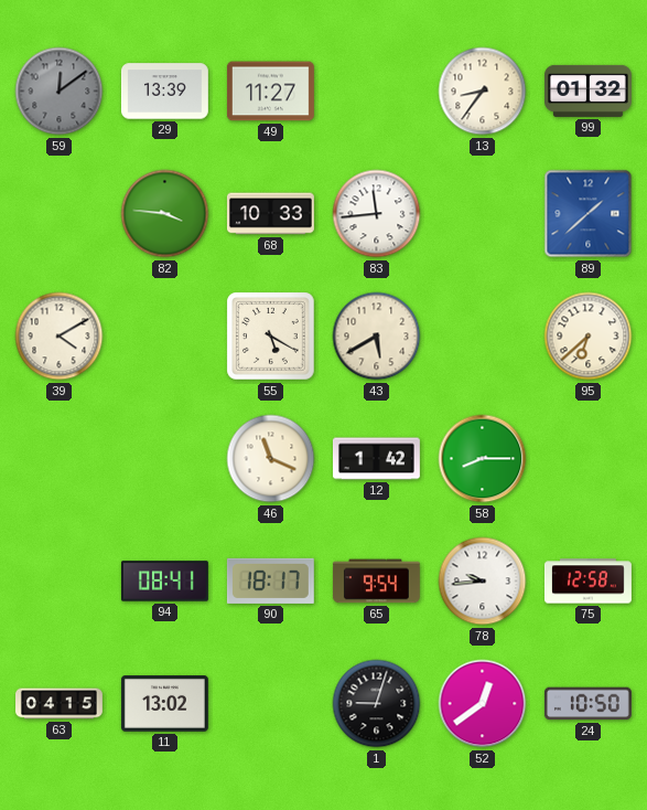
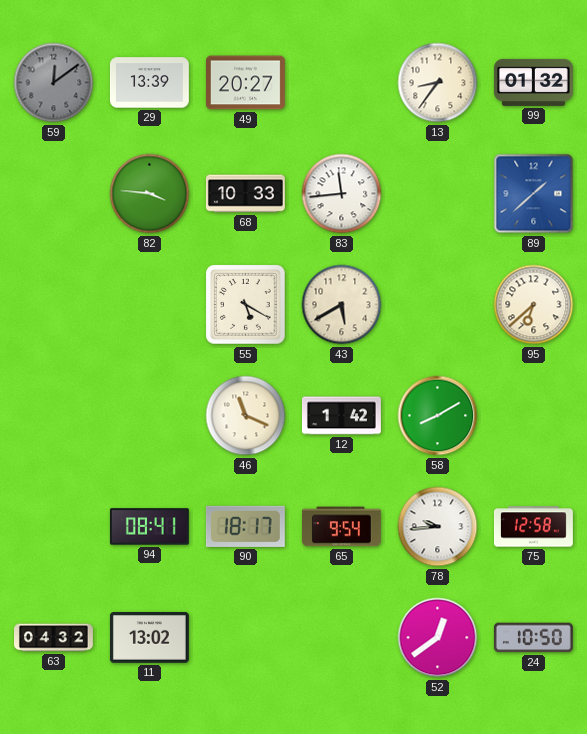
49: 11:27 -> 20:27 (245, 83)
39: 4:10 -> none (60, 337)
58: 8:15 -> 8:10 (438, 416)
63: 04:15 -> 04:32 (54, 638)
1: 9:03 -> none (377, 704)
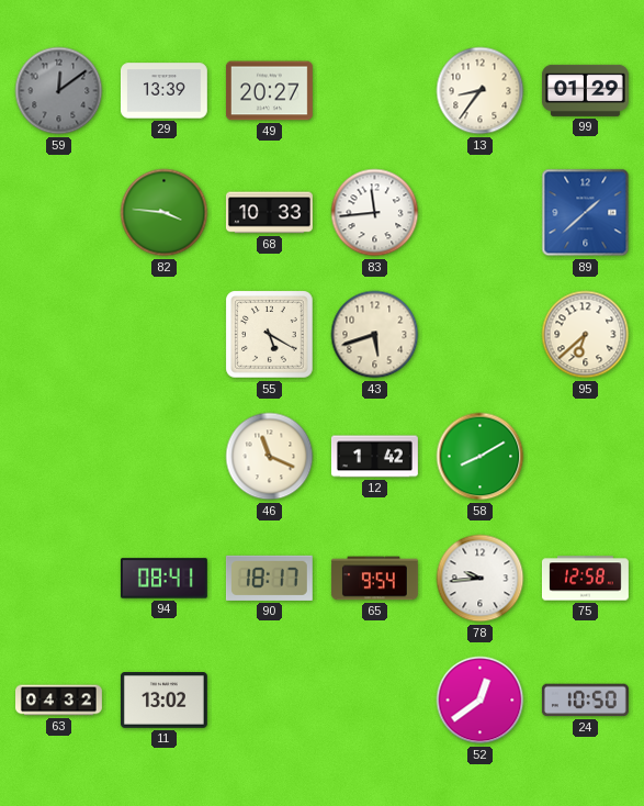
99: 01:32 -> 01:29 (585, 90)
43: 5:40 -> 5:42 (375, 335)
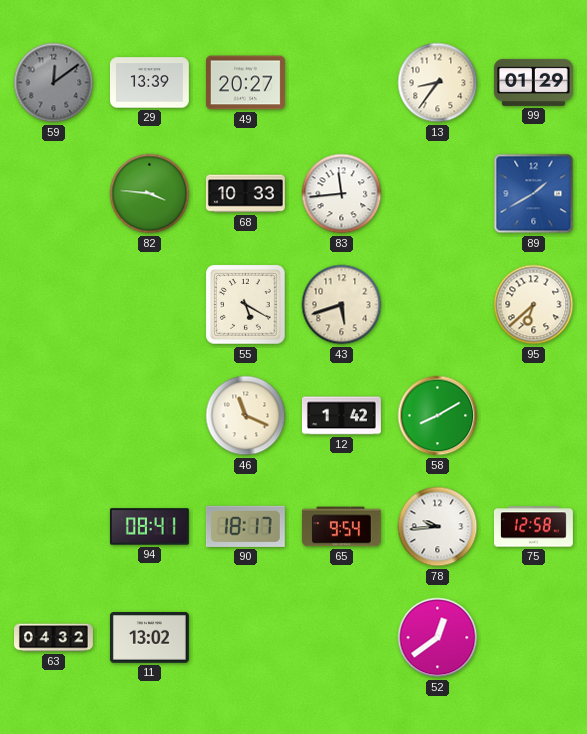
89: 1:38 -> 1:40 (534, 194)
24: 10:50 -> none (585, 701)
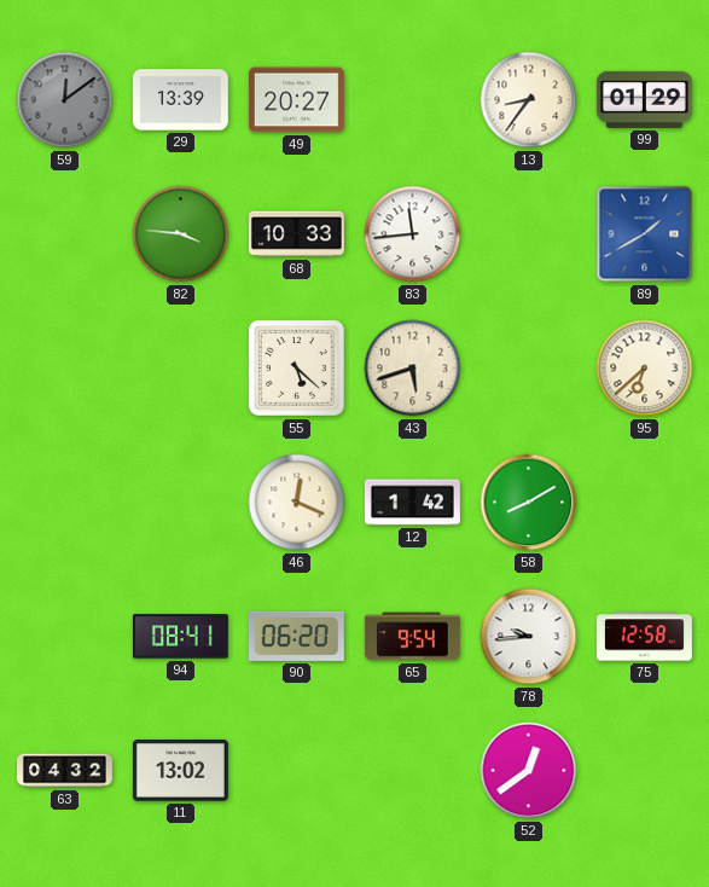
55: 5:20 -> 5:22 (297, 369)
46: 11:19 -> 12:19 (297, 503)
90: 18:17 -> 06:20 (296, 636)
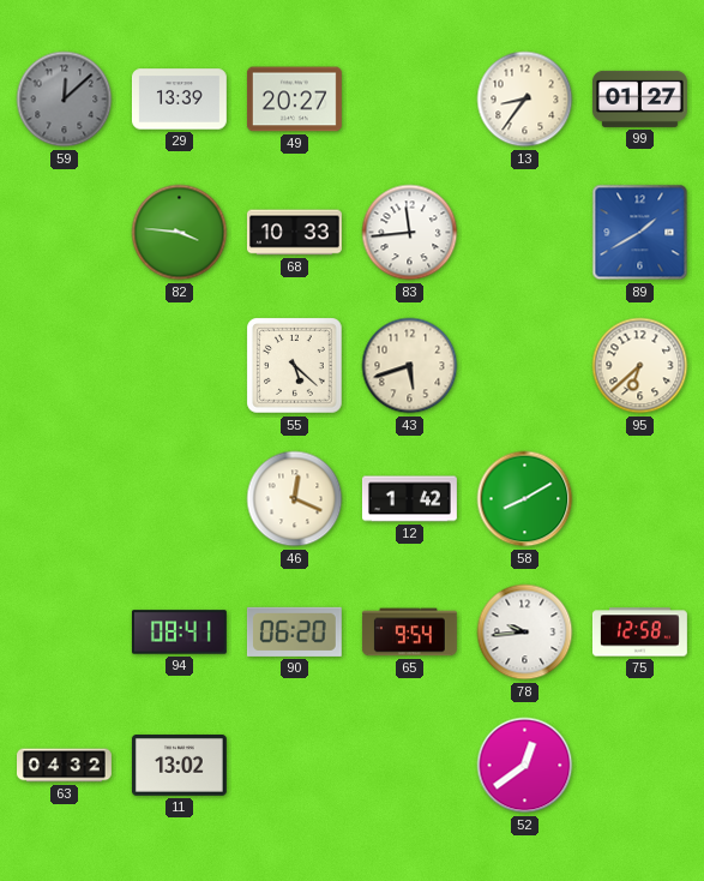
59: 12:09 -> 12:08 (65, 100)
99: 01:29 -> 01:27 (639, 98)
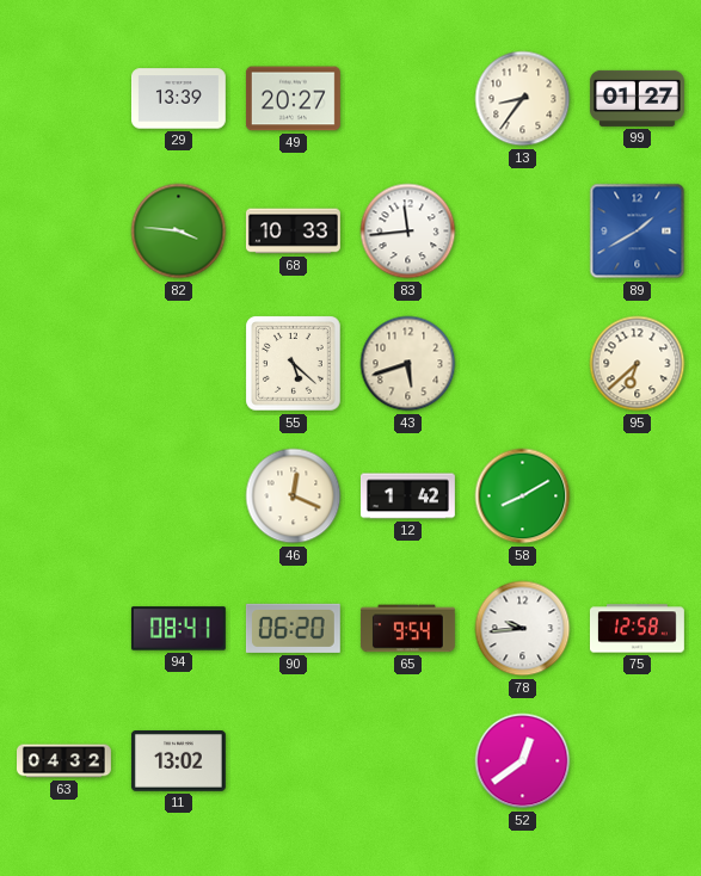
59: 12:08 -> none (65, 100)
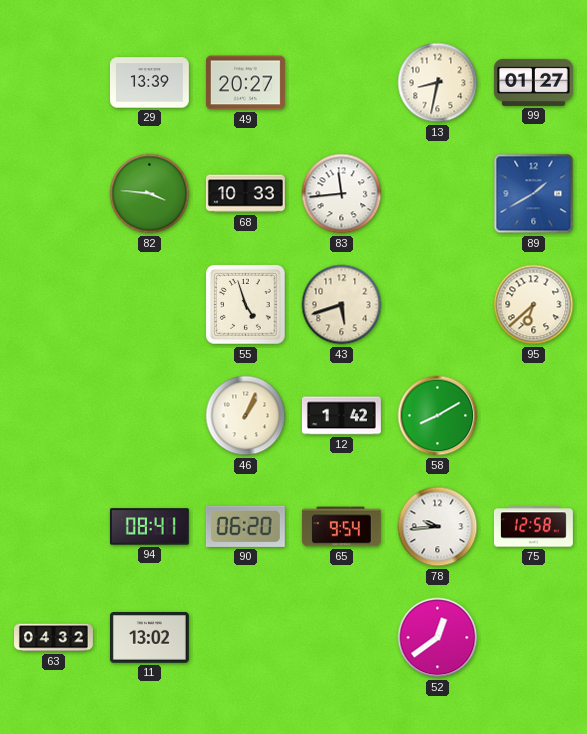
13: 8:36 -> 8:32 (438, 83)
55: 5:22 -> 4:57 (246, 305)
46: 12:19 -> 1:04 (246, 416)
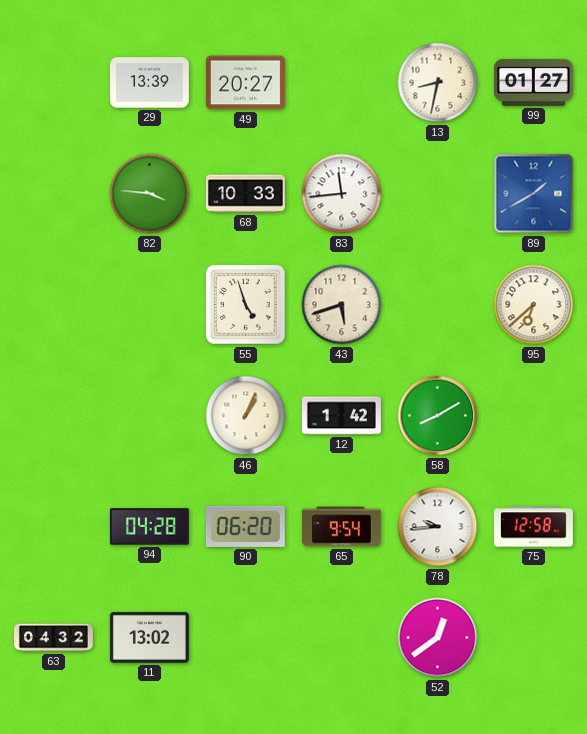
94: 08:41 -> 04:28 (149, 527)
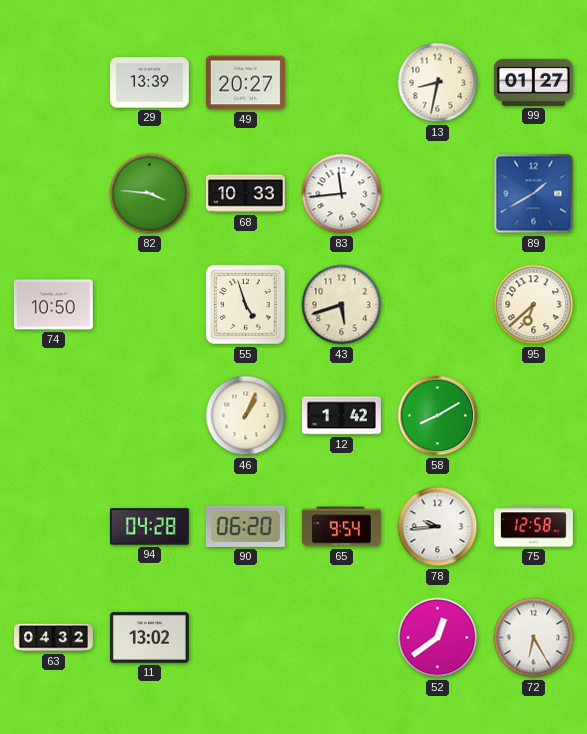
74: none -> 10:50 (53, 305)
72: none -> 6:25 (534, 638)
